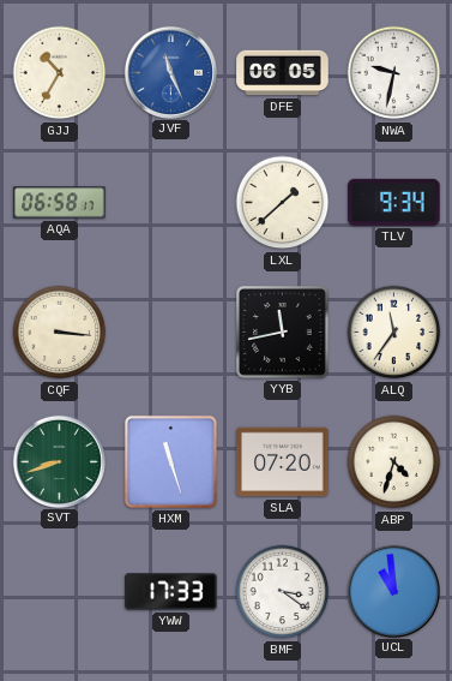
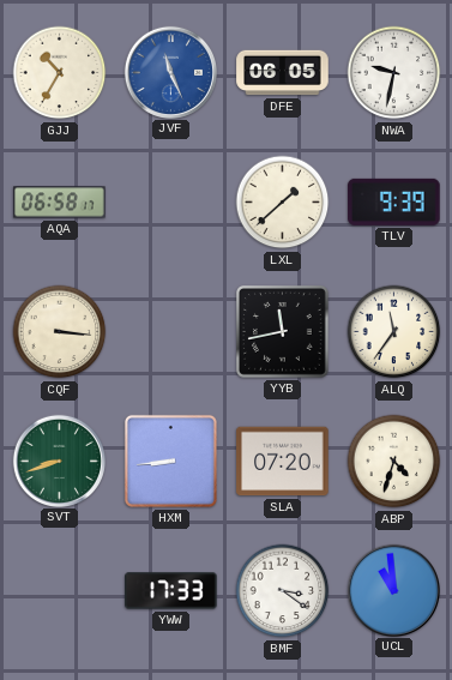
TLV: 9:34 -> 9:39 (394, 201)
HXM: 11:27 -> 8:44 (170, 461)
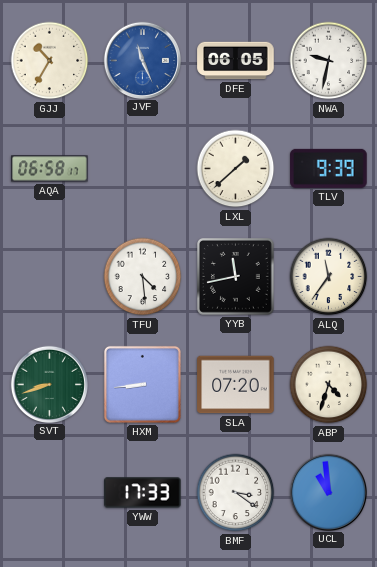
CQF: 3:16 -> none (60, 332)
TFU: none -> 4:29 (143, 277)
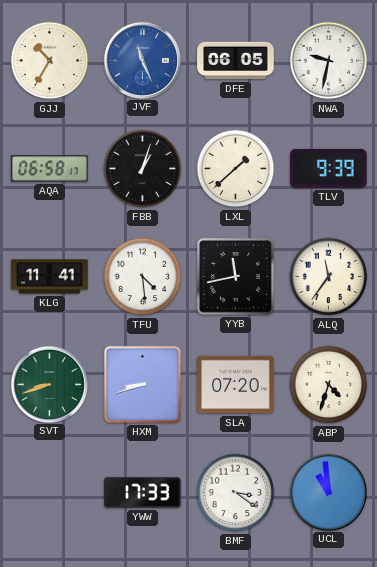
FBB: none -> 1:03 (143, 169)
KLG: none -> 11:41 (50, 277)
HXM: 8:44 -> 8:42 (142, 384)
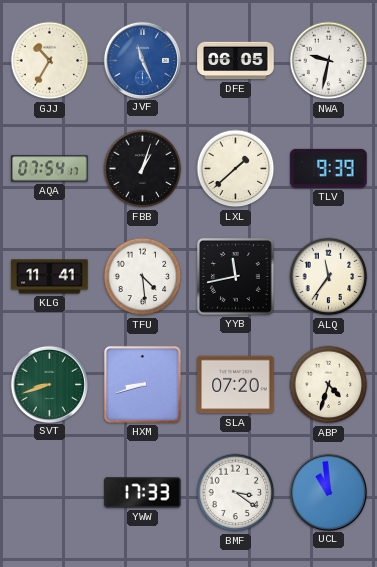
AQA: 06:58 -> 07:54 (50, 169)
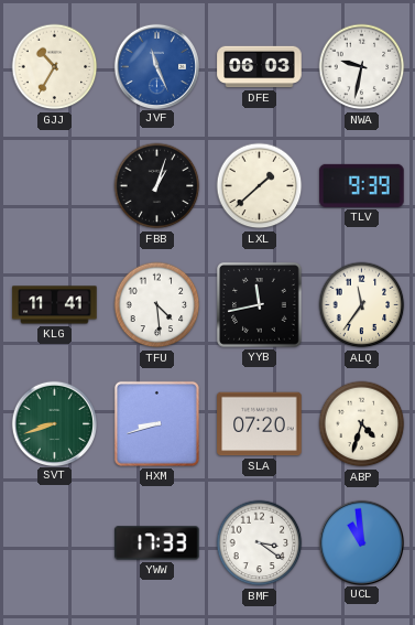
DFE: 06:05 -> 06:03 (260, 67)
AQA: 07:54 -> none (50, 169)
